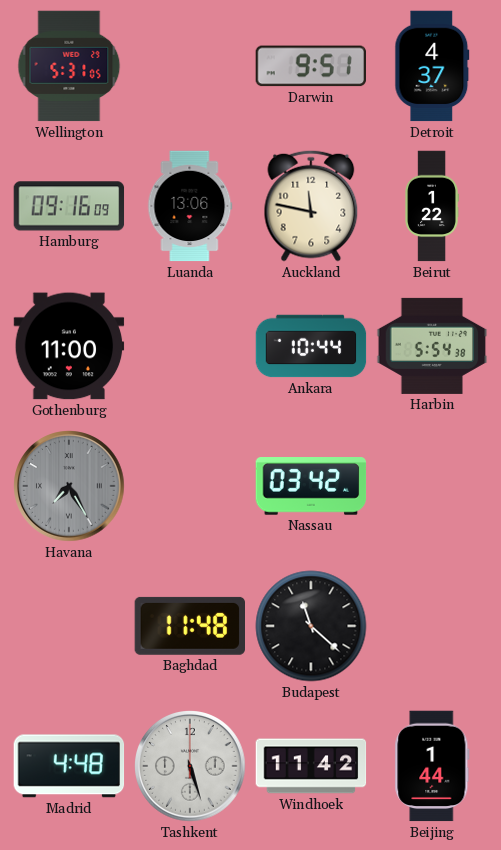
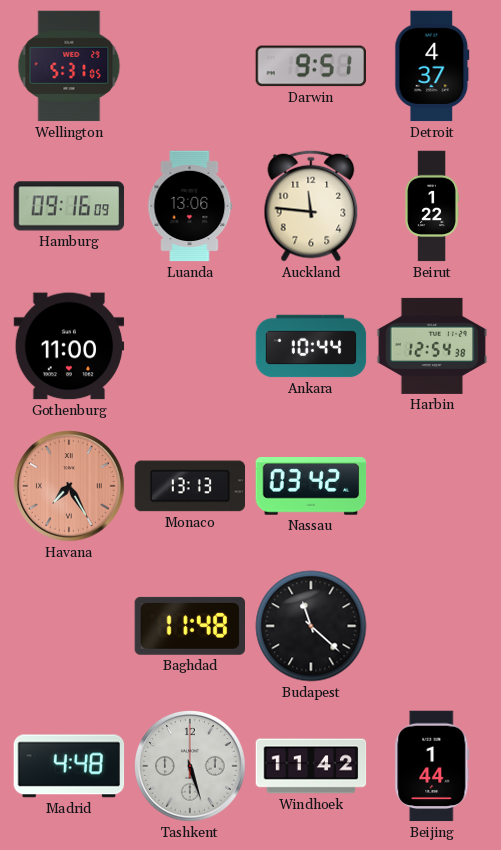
Auckland: 11:47 -> 11:46 (311, 206)
Harbin: 5:54 -> 12:54 (432, 346)
Havana dial: grey -> salmon (69, 486)
Monaco: none -> 13:13 (190, 486)
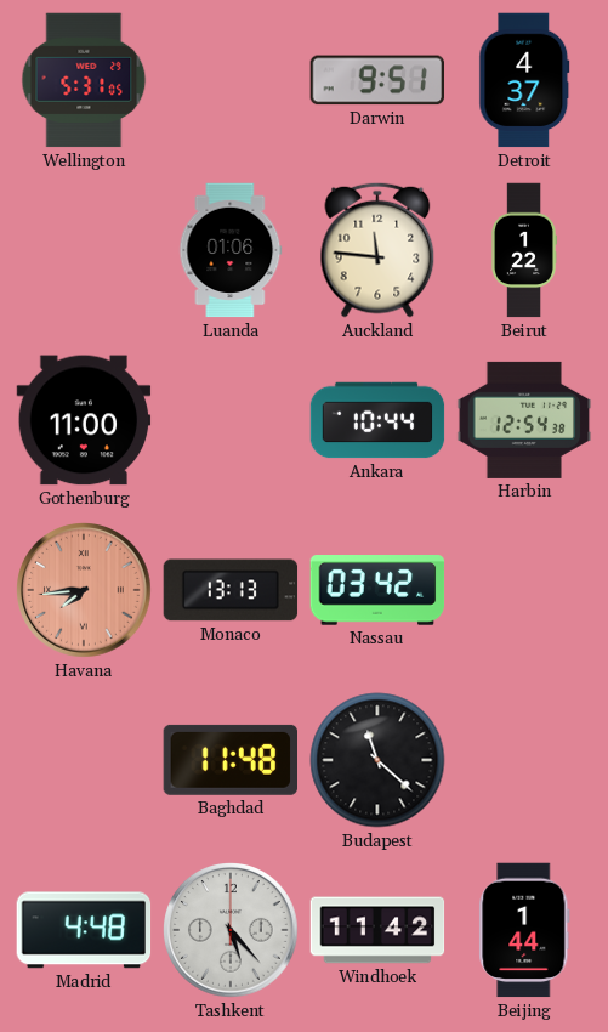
Hamburg: 09:16 -> none (69, 206)
Luanda: 13:06 -> 01:06 (231, 250)
Havana: 7:25 -> 7:44 (84, 590)
Tashkent: 5:27 -> 5:23 (231, 930)
